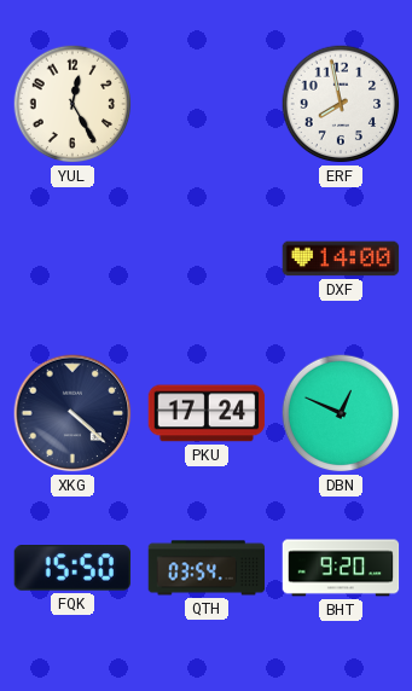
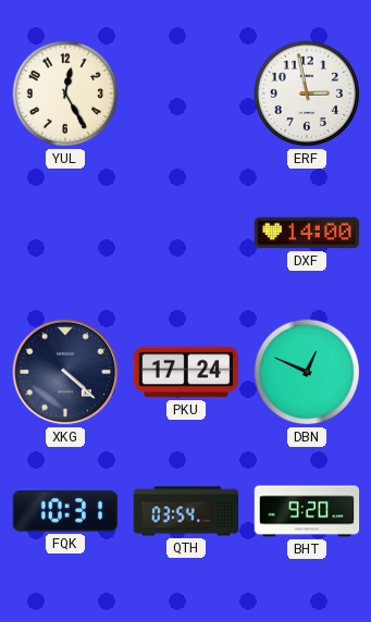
ERF: 7:58 -> 2:58 (307, 94)
FQK: 15:50 -> 10:31 (65, 511)
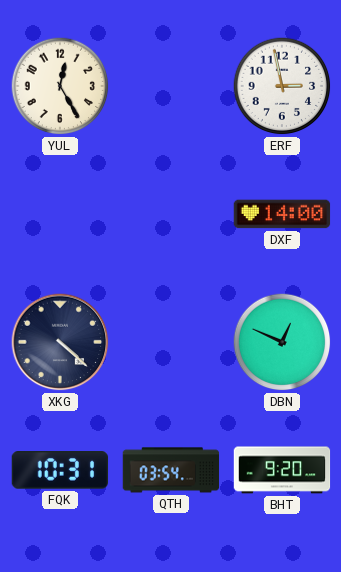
PKU: 17:24 -> none (186, 372)
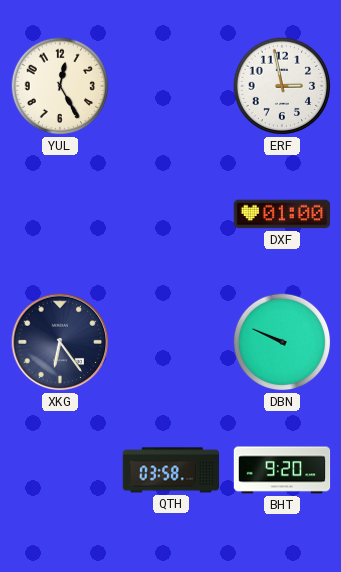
DXF: 14:00 -> 01:00 (282, 214)
XKG: 4:22 -> 6:24 (60, 342)
DBN: 12:49 -> 9:49 (282, 342)
FQK: 10:31 -> none (60, 470)
QTH: 03:54 -> 03:58 (171, 470)
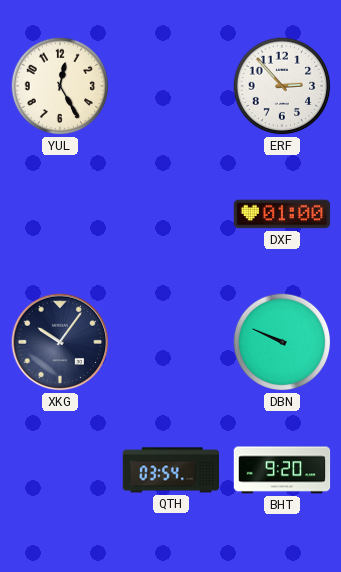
ERF: 2:58 -> 2:53 (282, 86)
XKG: 6:24 -> 10:06 (60, 342)
QTH: 03:58 -> 03:54 (171, 470)
